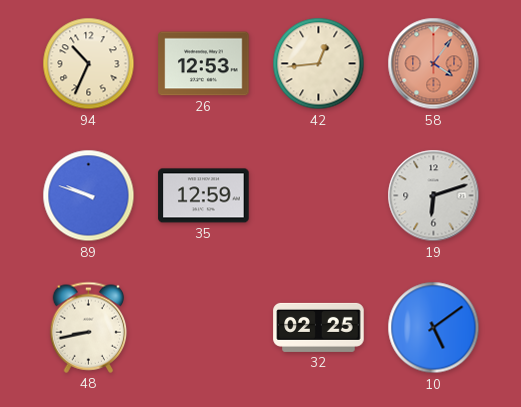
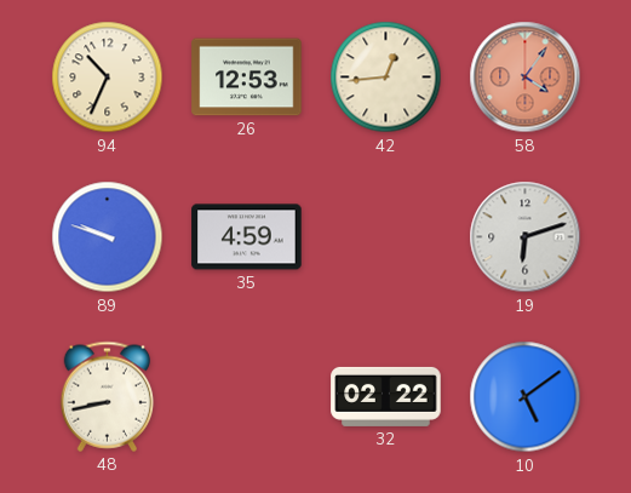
35: 12:59 -> 4:59 (247, 237)
32: 02:25 -> 02:22 (386, 396)
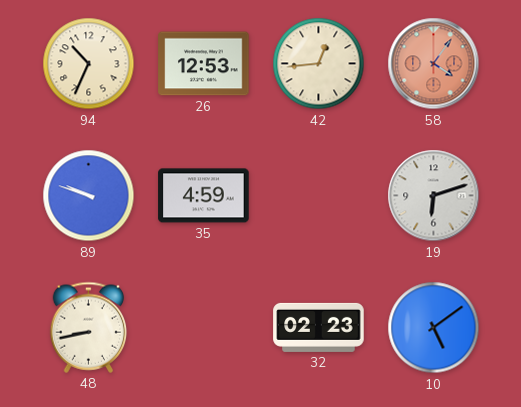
32: 02:22 -> 02:23 (319, 327)
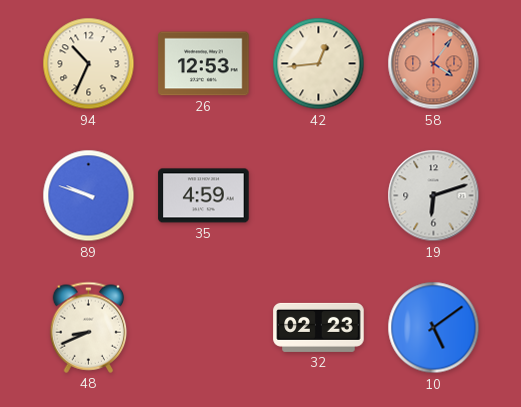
48: 8:43 -> 8:41 (89, 327)
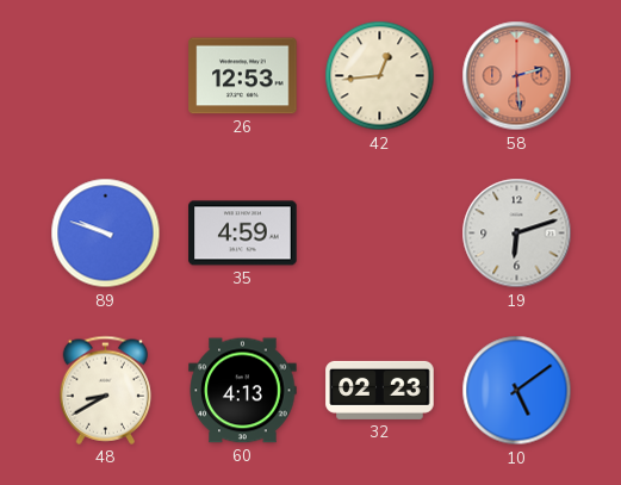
94: 10:34 -> none (89, 64)
58: 4:06 -> 2:29 (517, 76)
48: 8:41 -> 8:40 (106, 390)
60: none -> 4:13 (243, 391)
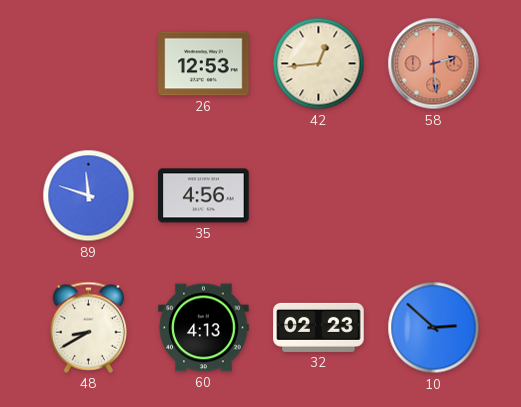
89: 9:48 -> 11:48 (89, 196)
35: 4:59 -> 4:56 (204, 196)
19: 6:12 -> none (517, 234)
10: 5:09 -> 2:52 (434, 328)
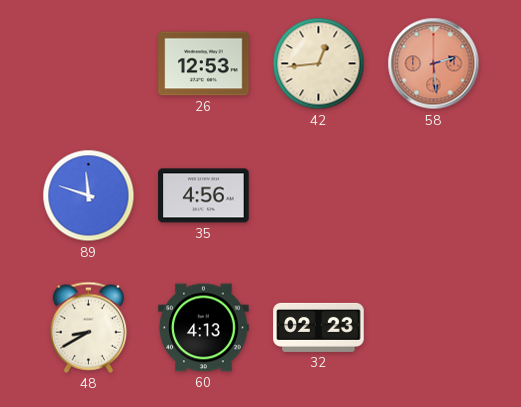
10: 2:52 -> none (434, 328)
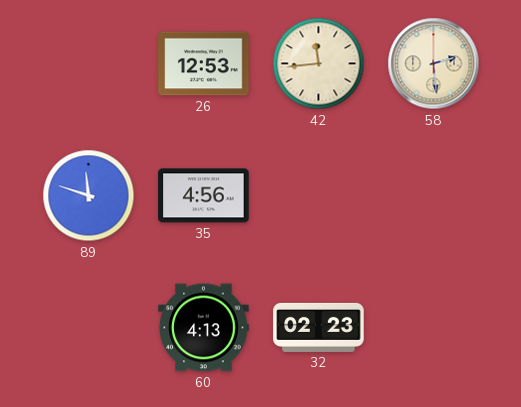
42: 12:44 -> 11:44 (319, 64)
58 dial: salmon -> cream (434, 64)
48: 8:40 -> none (89, 327)
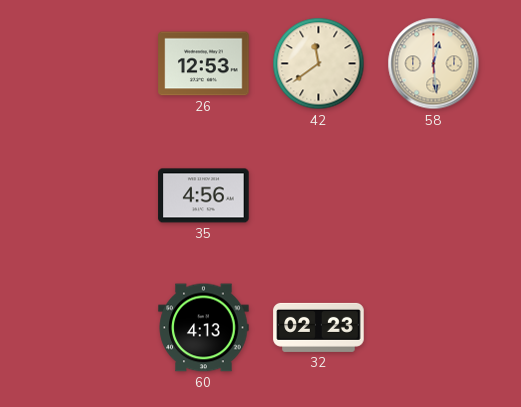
42: 11:44 -> 11:39 (319, 64)
58: 2:29 -> 12:29 (434, 64)
89: 11:48 -> none (89, 196)
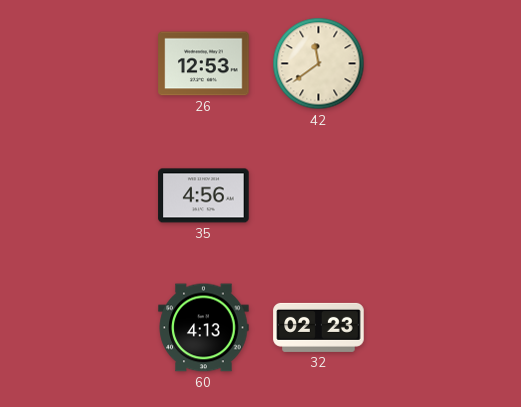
58: 12:29 -> none (434, 64)
